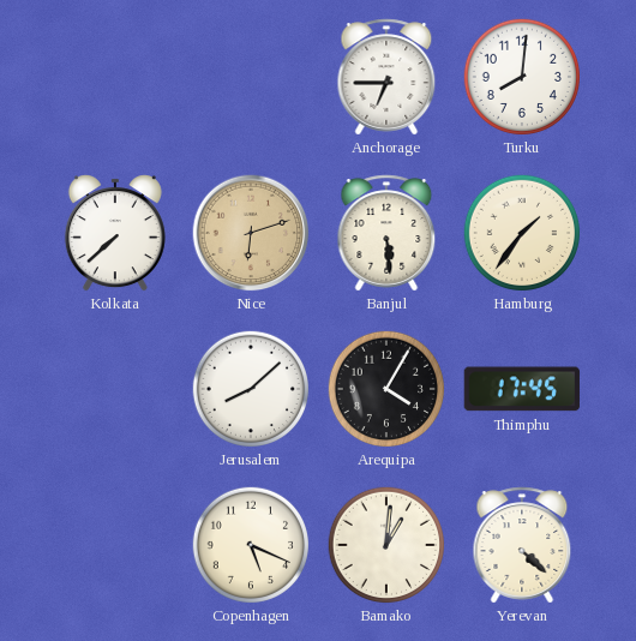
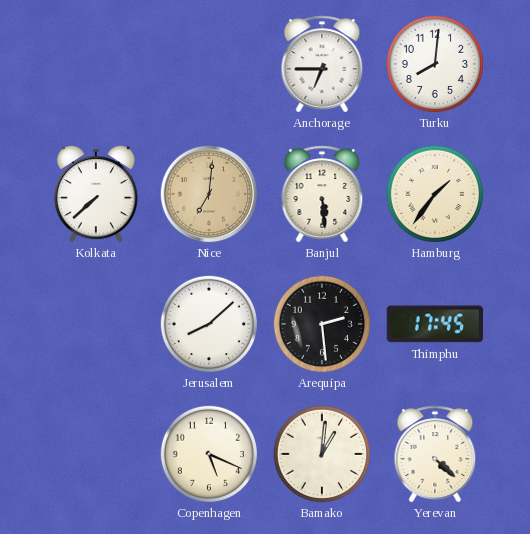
Nice: 6:12 -> 7:01 (209, 194)
Arequipa: 4:05 -> 2:29 (321, 323)
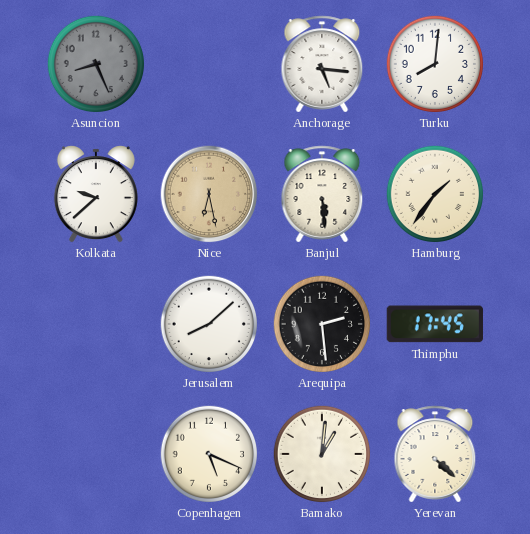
Asuncion: none -> 8:26 (95, 63)
Anchorage: 6:45 -> 5:16 (322, 64)
Kolkata: 7:38 -> 9:38 (96, 194)
Nice: 7:01 -> 6:28 (209, 194)
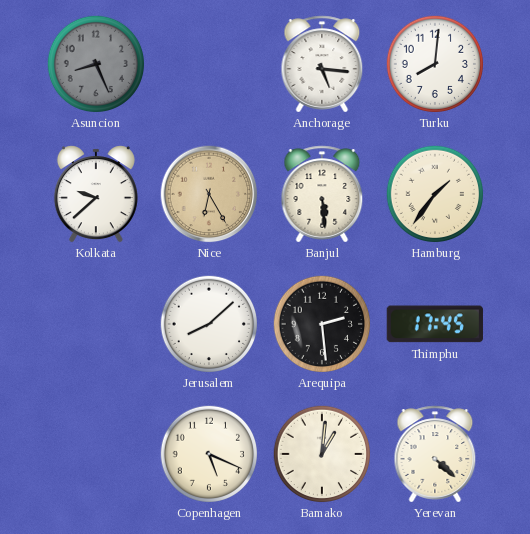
Nice: 6:28 -> 6:25 (209, 194)
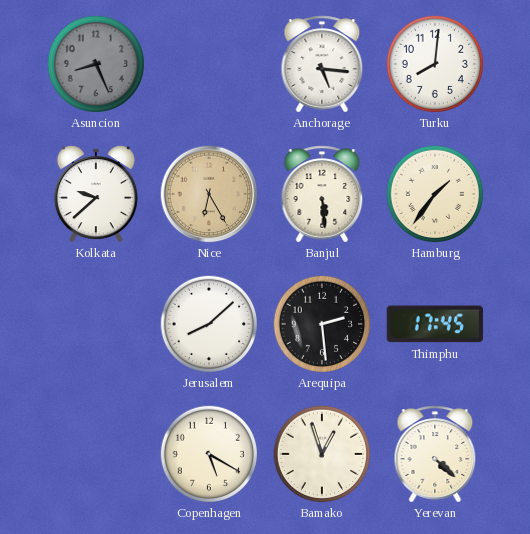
Copenhagen: 5:19 -> 5:20 (208, 453)
Bamako: 1:01 -> 12:57 (321, 453)
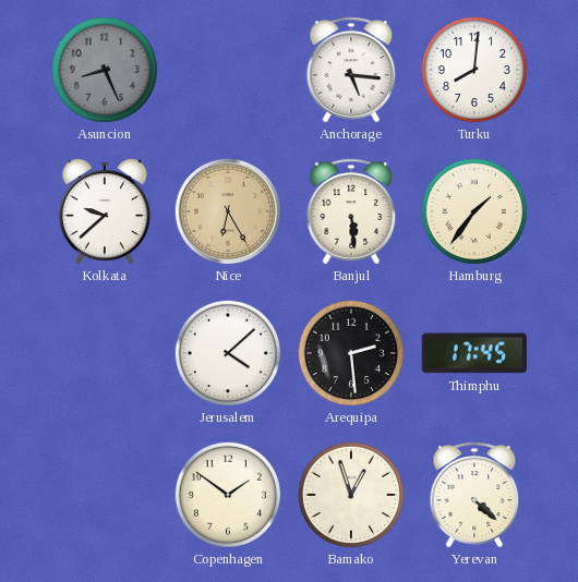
Jerusalem: 8:08 -> 4:08 (227, 352)
Copenhagen: 5:20 -> 1:51 (227, 494)
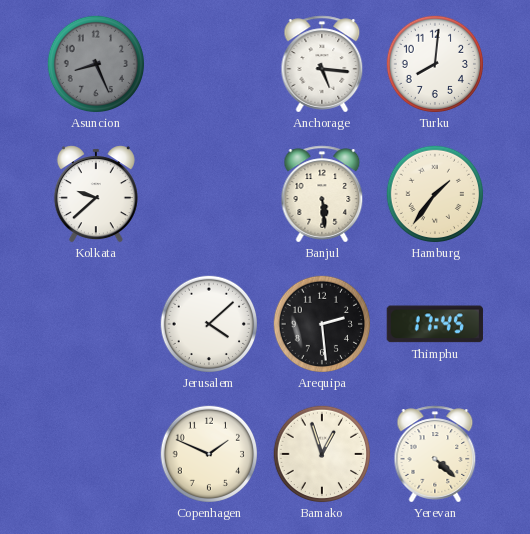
Nice: 6:25 -> none (228, 211)
Copenhagen: 1:51 -> 1:49 (208, 453)
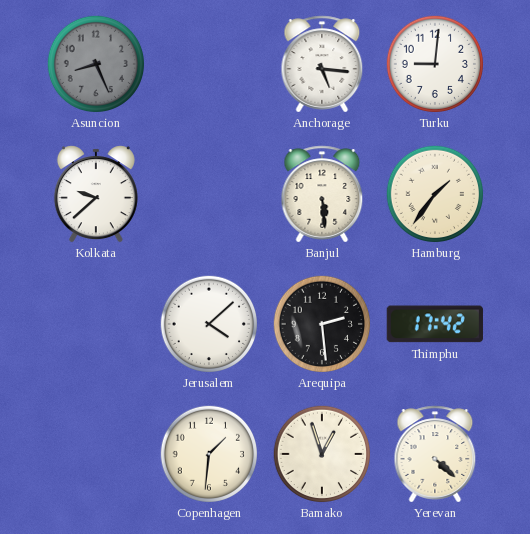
Turku: 8:01 -> 9:01 (434, 63)
Thimphu: 17:45 -> 17:42 (435, 324)
Copenhagen: 1:49 -> 1:31 (208, 453)
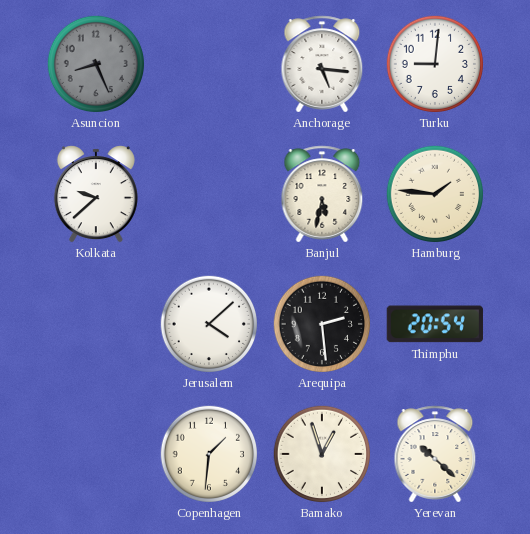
Banjul: 5:29 -> 5:32 (322, 194)
Hamburg: 1:36 -> 1:46 (434, 193)
Thimphu: 17:42 -> 20:54 (435, 324)
Yerevan: 4:22 -> 10:22 (435, 454)
